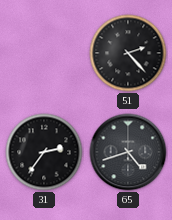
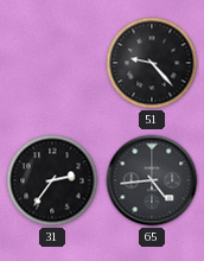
51: 2:23 -> 9:23 (152, 63)
65: 4:42 -> 4:44 (152, 180)
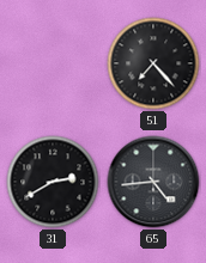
51: 9:23 -> 7:23 (153, 63)
31: 2:36 -> 2:40 (53, 182)
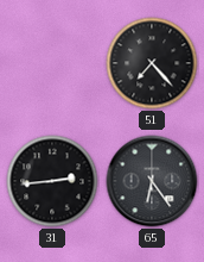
31: 2:40 -> 2:44 (52, 181)
65: 4:44 -> 6:24 (152, 181)
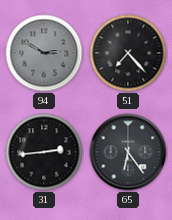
94: none -> 2:50 (44, 53)
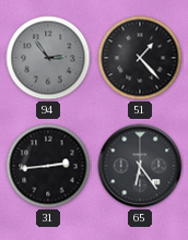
94: 2:50 -> 2:54 (48, 58)
51: 7:23 -> 1:23 (140, 58)
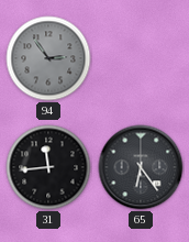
51: 1:23 -> none (140, 58)
31: 2:44 -> 11:44 (48, 167)
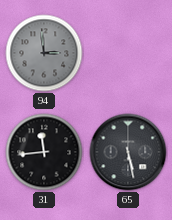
94: 2:54 -> 2:59 (44, 53)
65: 6:24 -> 5:28 (128, 152)
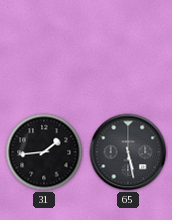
94: 2:59 -> none (44, 53)
31: 11:44 -> 1:44 (44, 152)
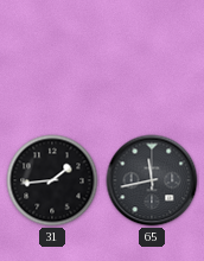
65: 5:28 -> 11:43 (152, 180)
